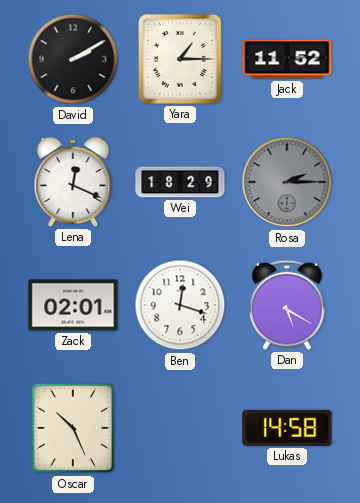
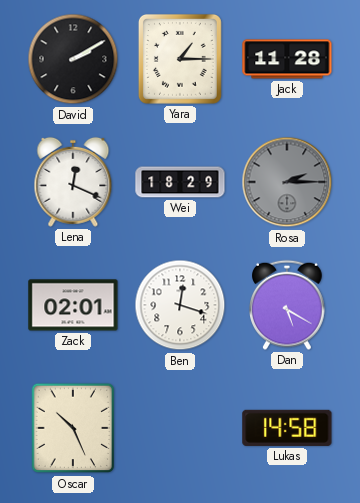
Jack: 11:52 -> 11:28 (287, 59)
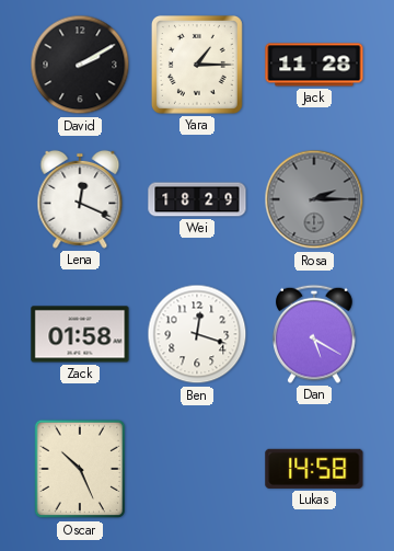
Zack: 02:01 -> 01:58 (80, 334)
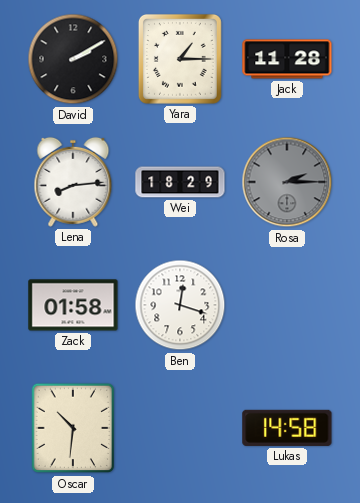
Lena: 12:19 -> 8:14 (73, 182)
Dan: 5:20 -> none (315, 334)
Oscar: 10:26 -> 10:31 (73, 428)
